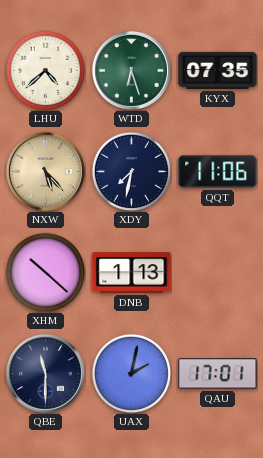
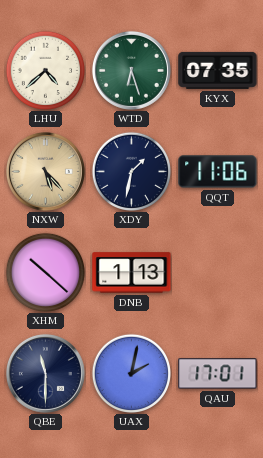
XDY: 7:32 -> 1:32 (131, 171)
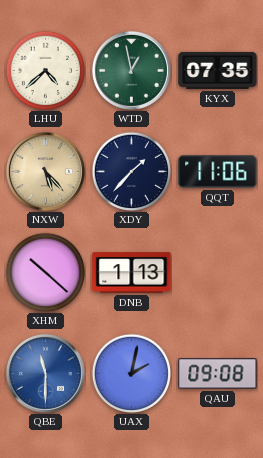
WTD: 6:27 -> 12:58 (131, 70)
XDY: 1:32 -> 1:37 (131, 171)
QBE dial: navy -> blue (45, 373)
QAU: 17:01 -> 09:08 (218, 374)
